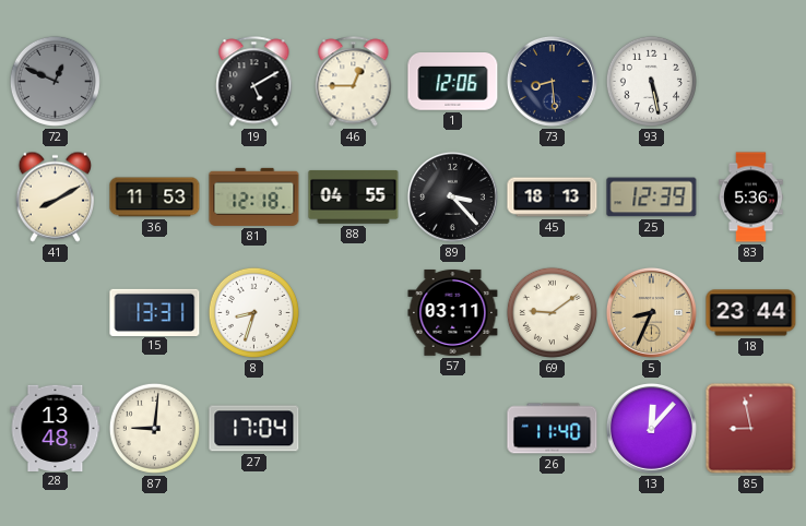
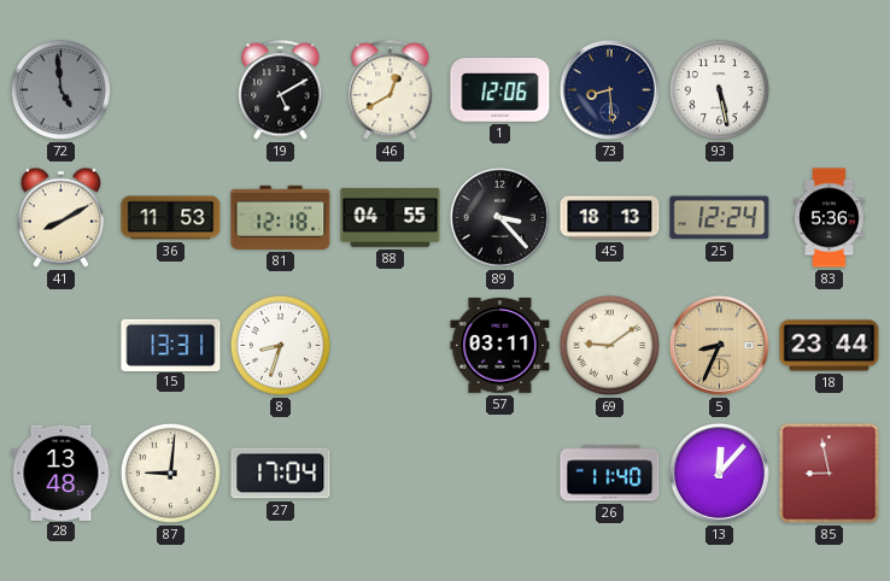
72: 12:49 -> 4:59 (60, 89)
46: 12:45 -> 12:40 (391, 90)
25: 12:39 -> 12:24 (720, 218)
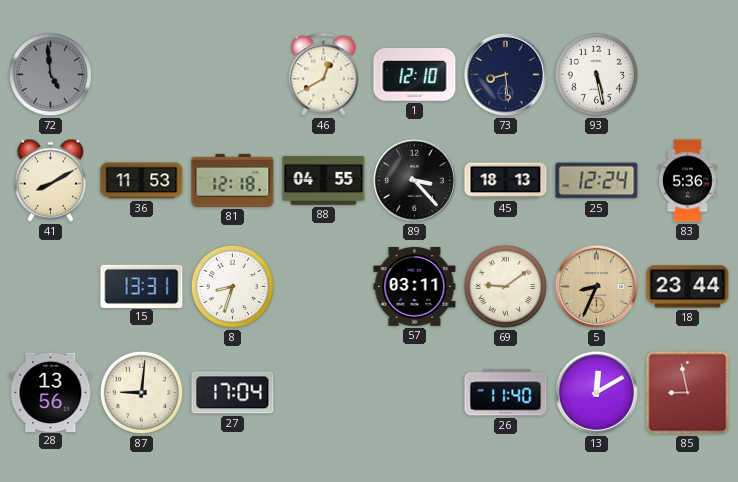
19: 5:10 -> none (281, 90)
1: 12:06 -> 12:10 (415, 75)
28: 13:48 -> 13:56 (51, 392)
13: 12:07 -> 12:10 (596, 392)
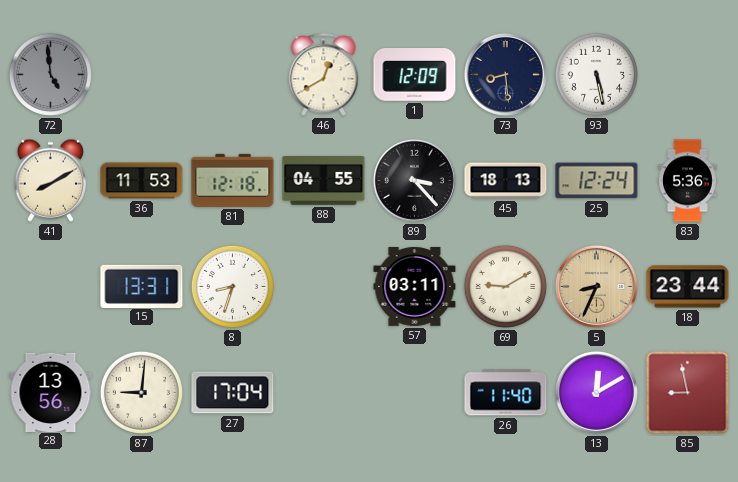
1: 12:10 -> 12:09 (415, 75)
69: 9:09 -> 9:10 (505, 286)
